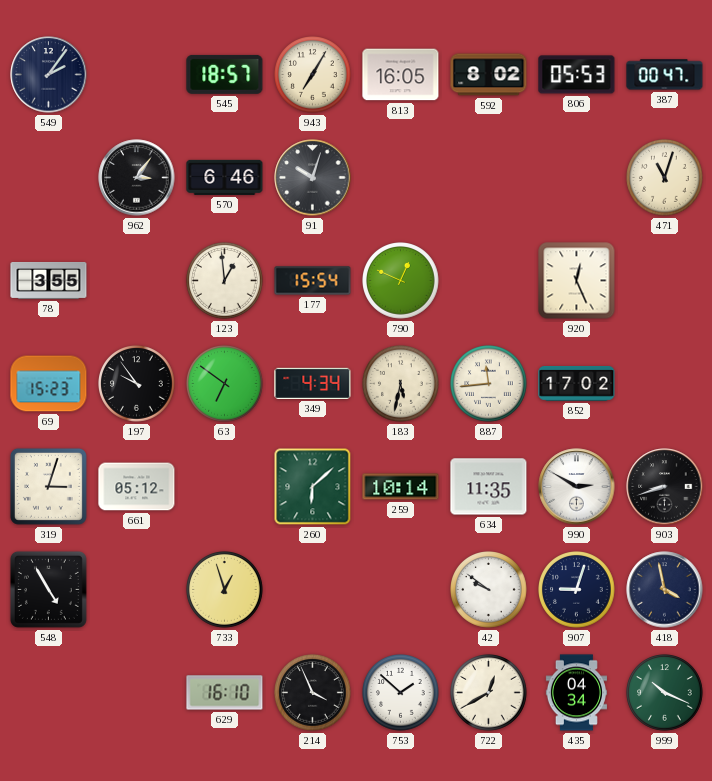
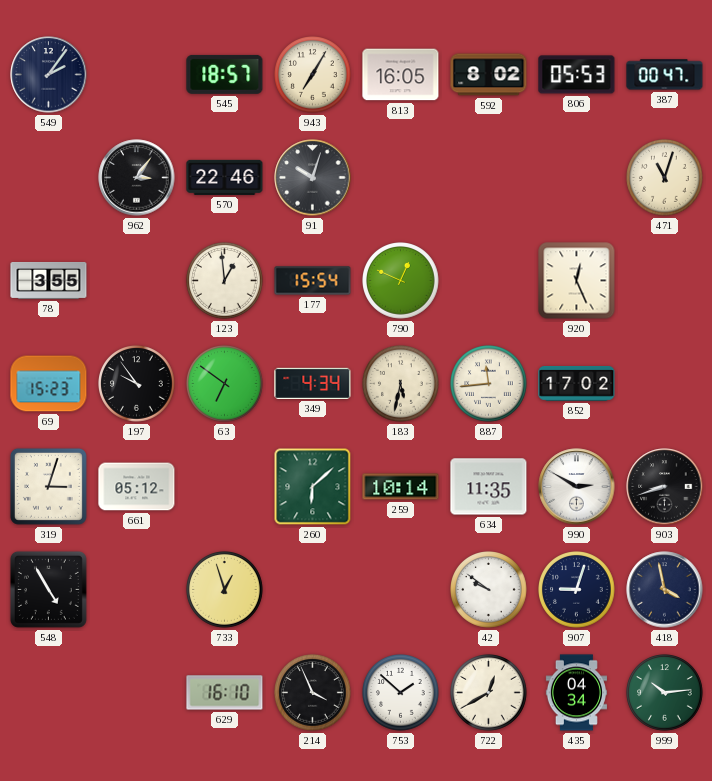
570: 6:46 -> 22:46 (225, 177)
999: 10:19 -> 10:14 (665, 693)
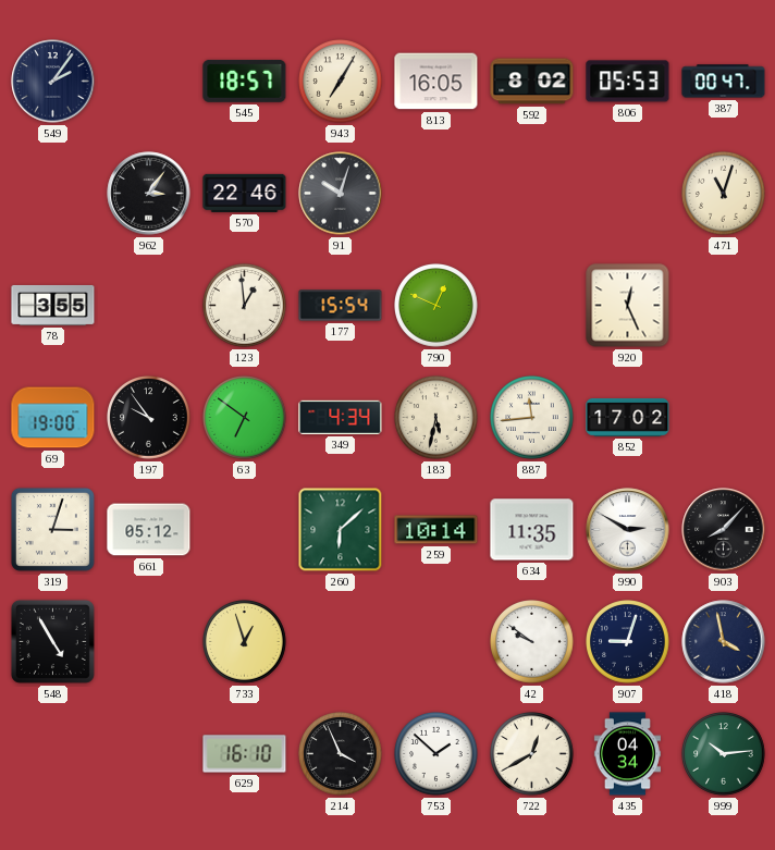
69: 15:23 -> 19:00 (53, 418)
903: 8:42 -> 8:07 (724, 530)
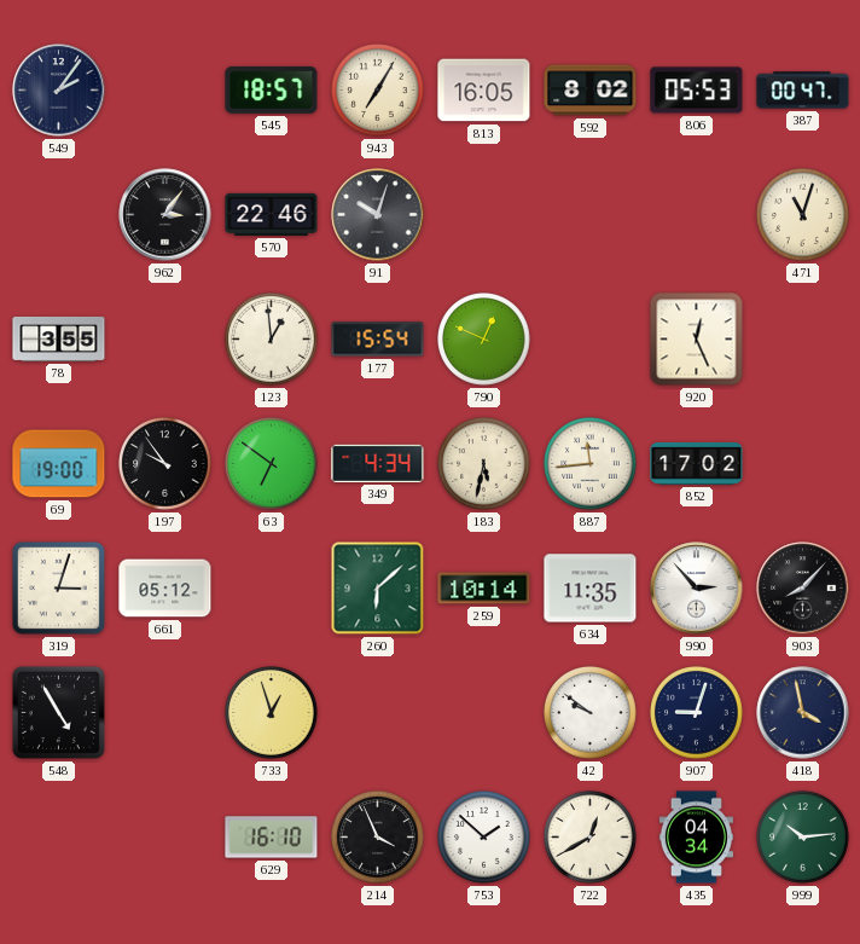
990: 2:50 -> 2:53 (697, 589)
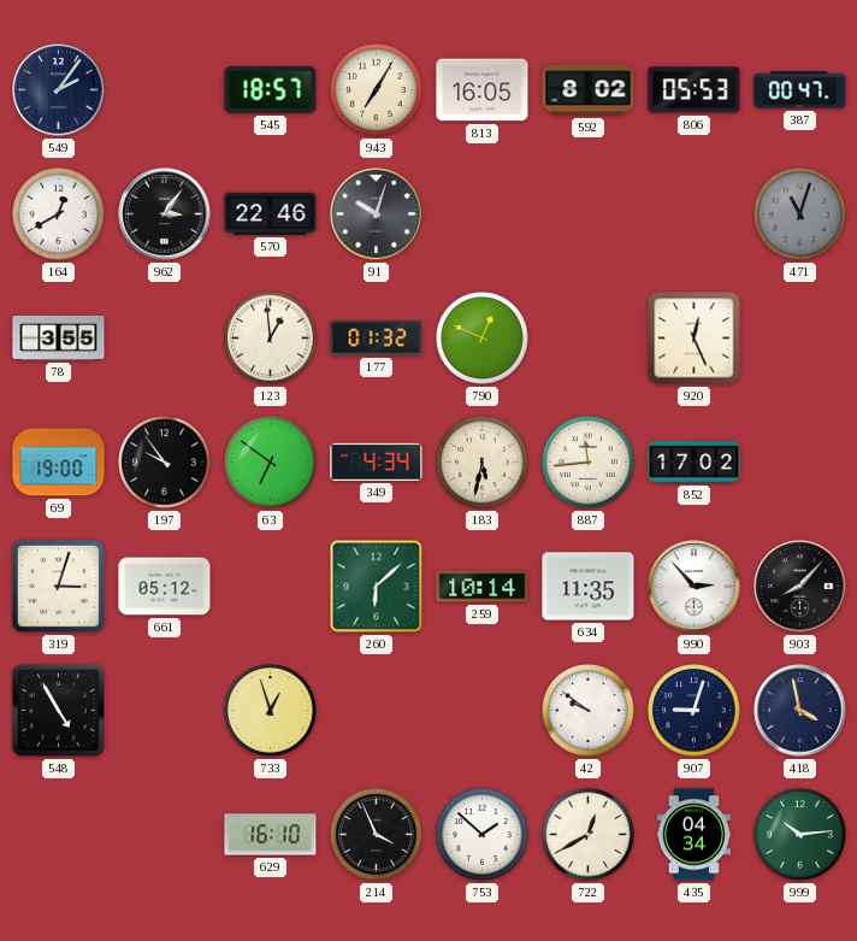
164: none -> 12:40 (59, 214)
471 dial: cream -> grey (800, 214)
177: 15:54 -> 01:32 (377, 339)
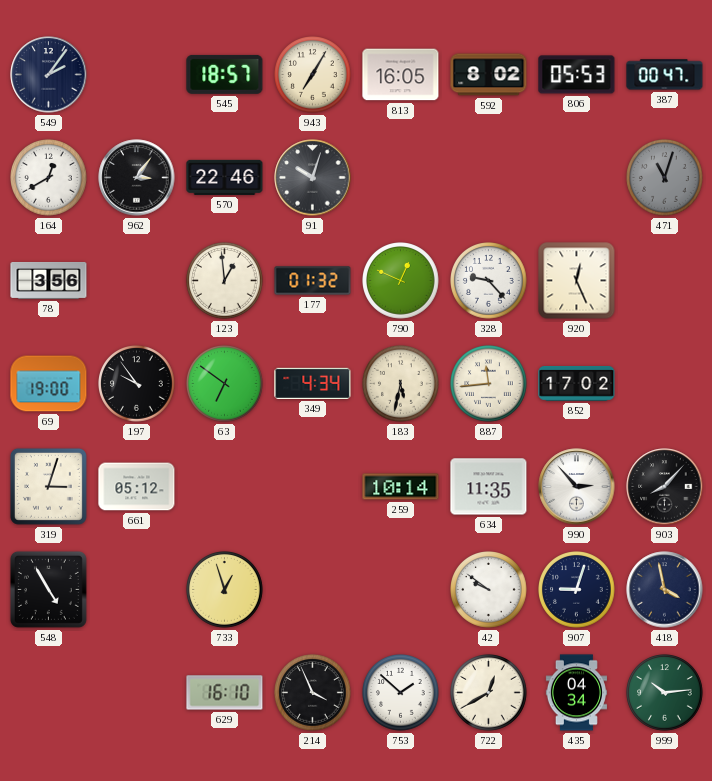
78: 3:55 -> 3:56 (49, 280)
328: none -> 9:23 (489, 281)
260: 6:08 -> none (377, 587)
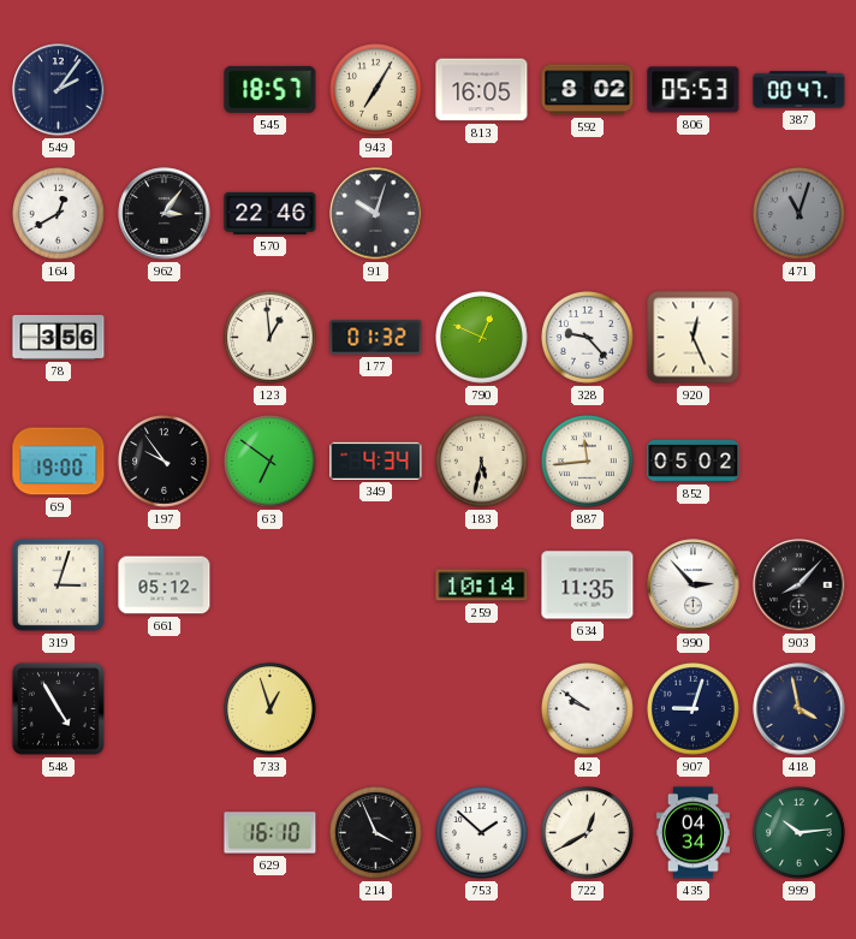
852: 17:02 -> 05:02 (694, 462)
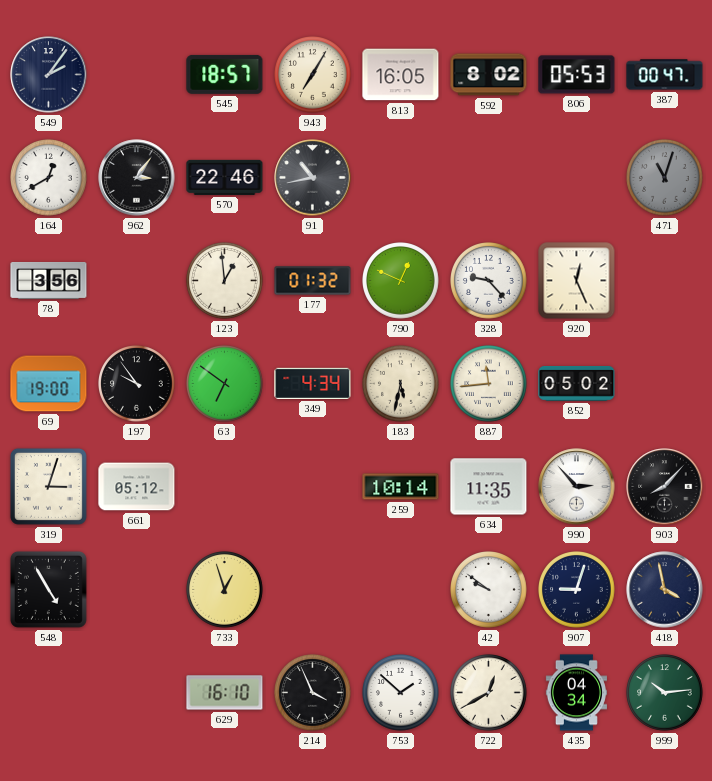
91: 10:03 -> 10:43 (313, 178)
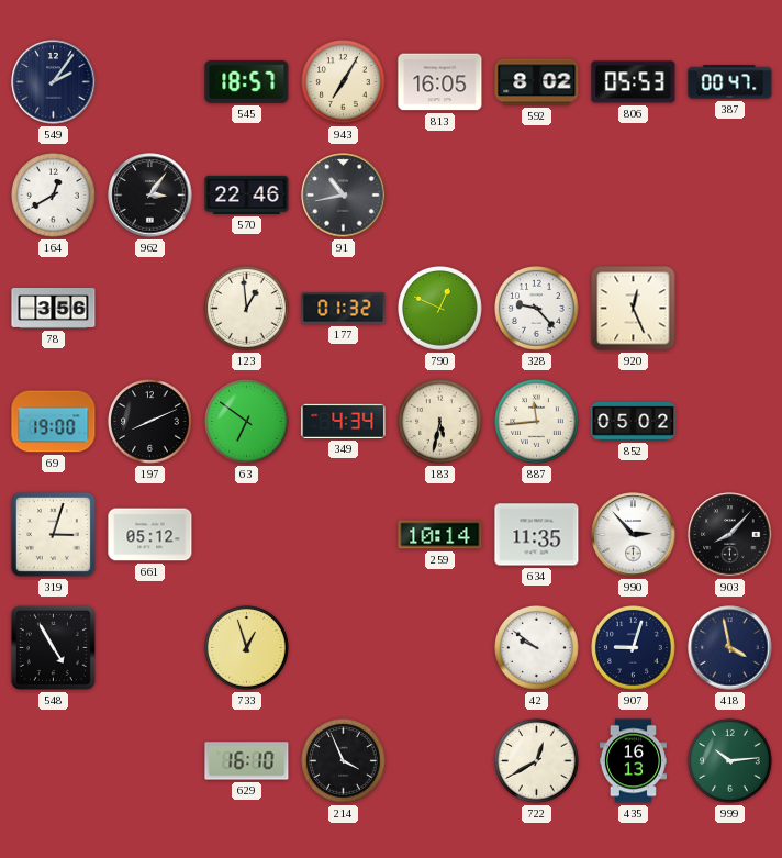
471: 11:03 -> none (665, 178)
197: 9:54 -> 8:11 (150, 422)
753: 1:52 -> none (401, 693)
435: 04:34 -> 16:13 (633, 761)
